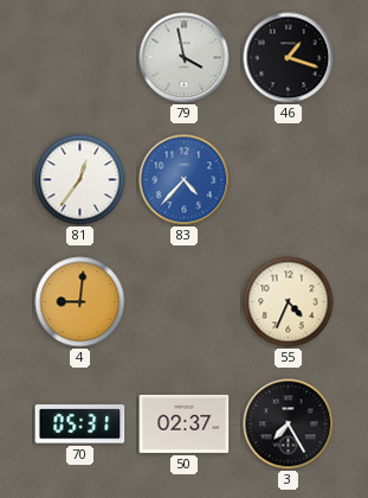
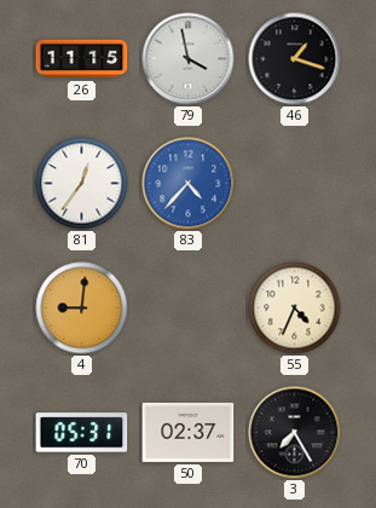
26: none -> 11:15 (82, 59)
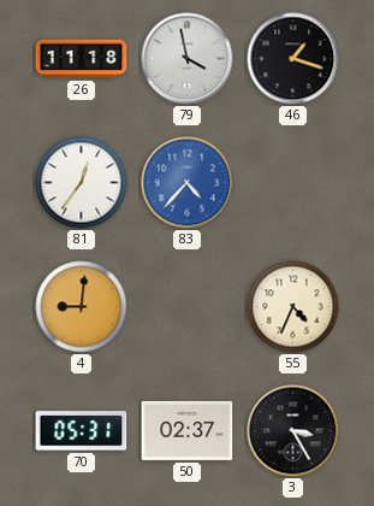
26: 11:15 -> 11:18 (82, 59)
3: 7:25 -> 3:25 (293, 431)
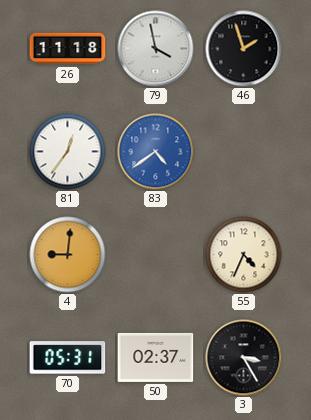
46: 1:18 -> 1:57 (244, 49)
83: 4:37 -> 4:39 (156, 152)
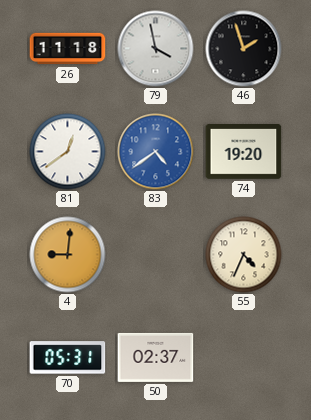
81: 12:36 -> 12:39 (68, 152)
74: none -> 19:20 (244, 152)
3: 3:25 -> none (244, 358)
